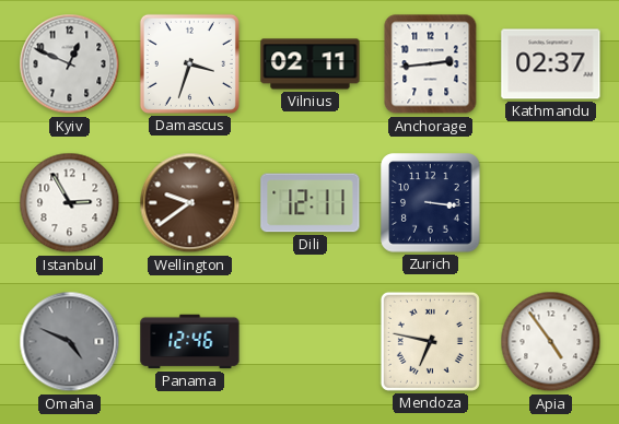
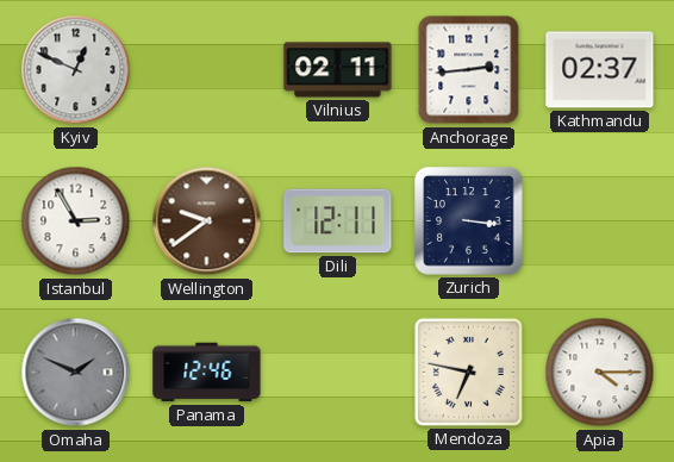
Damascus: 3:33 -> none (189, 63)
Omaha: 4:49 -> 1:49 (76, 373)
Apia: 4:54 -> 4:15 (600, 373)
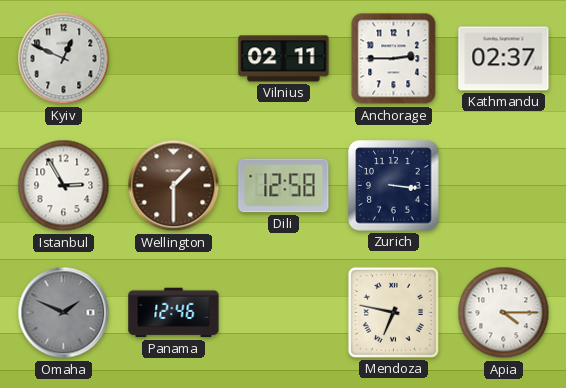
Anchorage: 2:44 -> 2:45 (394, 59)
Wellington: 9:39 -> 1:30 (174, 186)
Dili: 12:11 -> 12:58 (284, 186)
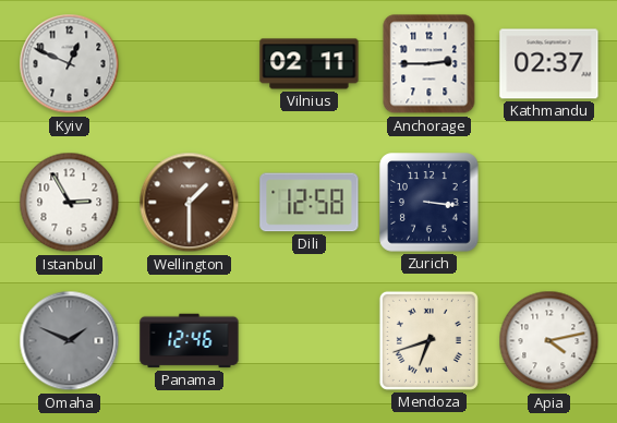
Mendoza: 6:47 -> 6:42 (428, 340)
Apia: 4:15 -> 4:13 (549, 341)
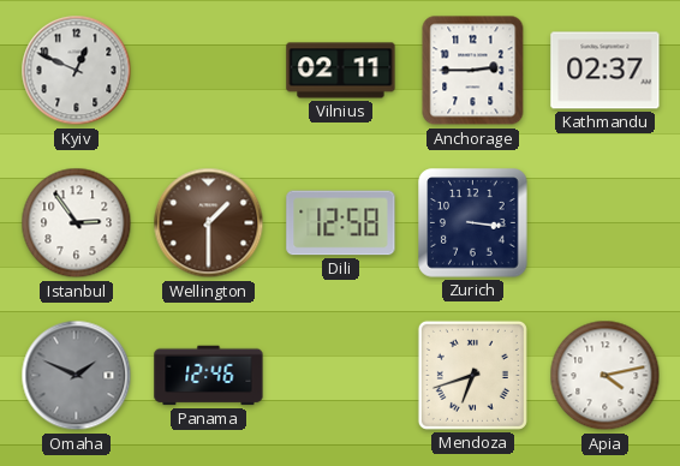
Istanbul: 2:55 -> 2:54 (77, 223)
